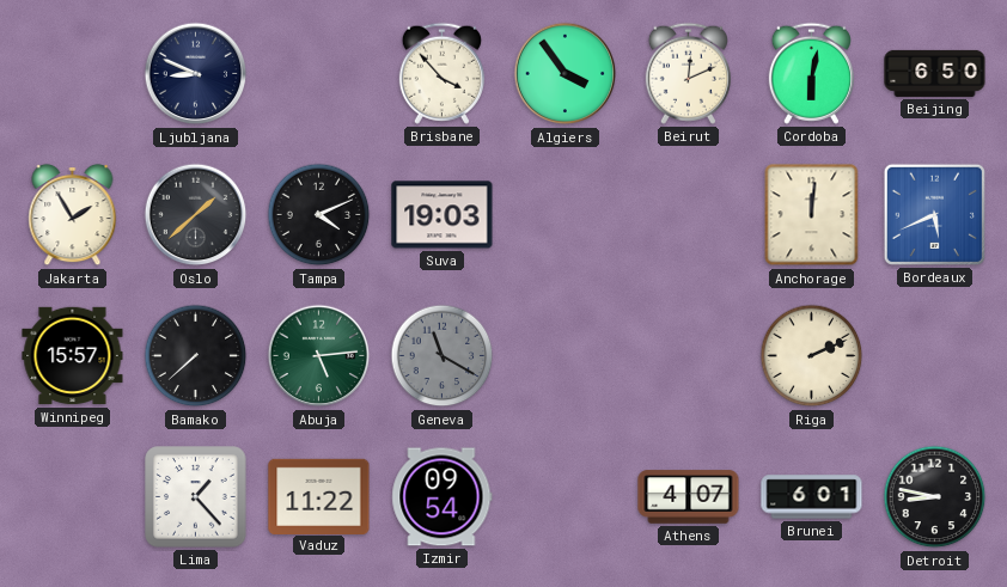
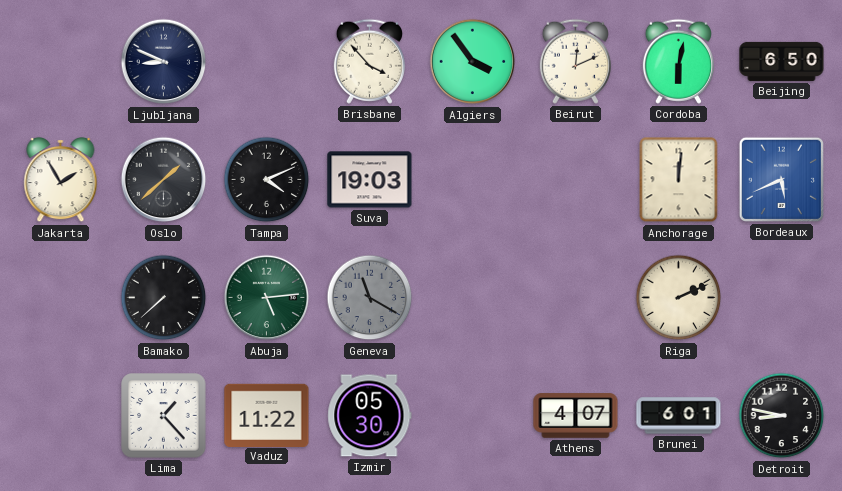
Winnipeg: 15:57 -> none (73, 356)
Izmir: 09:54 -> 05:30 (370, 416)
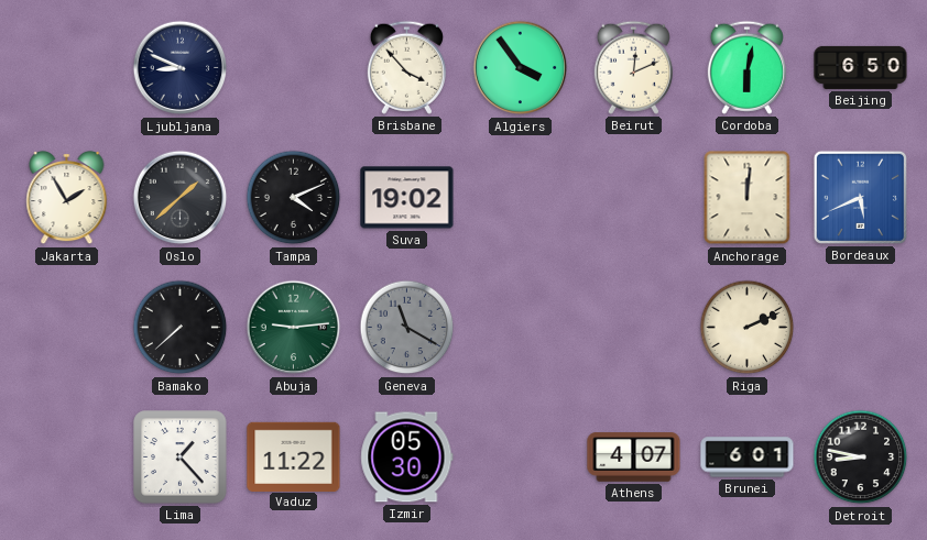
Suva: 19:03 -> 19:02 (407, 198)
Abuja: 5:14 -> 9:14 (294, 328)
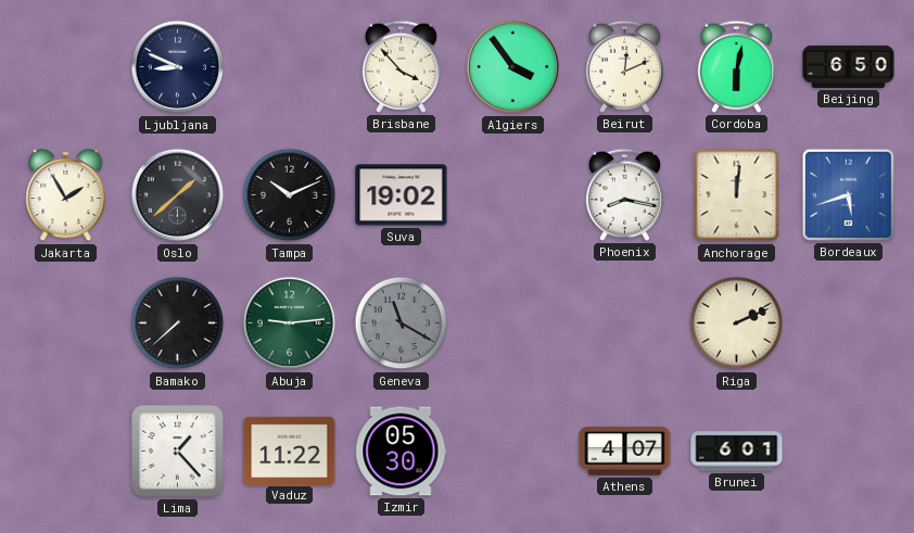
Tampa: 4:11 -> 10:11 (290, 195)
Phoenix: none -> 8:17 (624, 194)
Bordeaux: 5:41 -> 5:42 (848, 194)
Detroit: 8:47 -> none (861, 458)
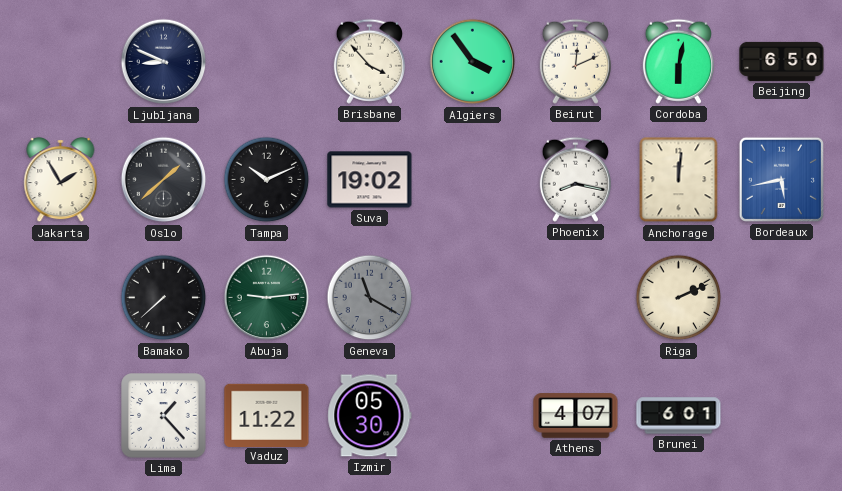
Bordeaux: 5:42 -> 5:43 (781, 179)
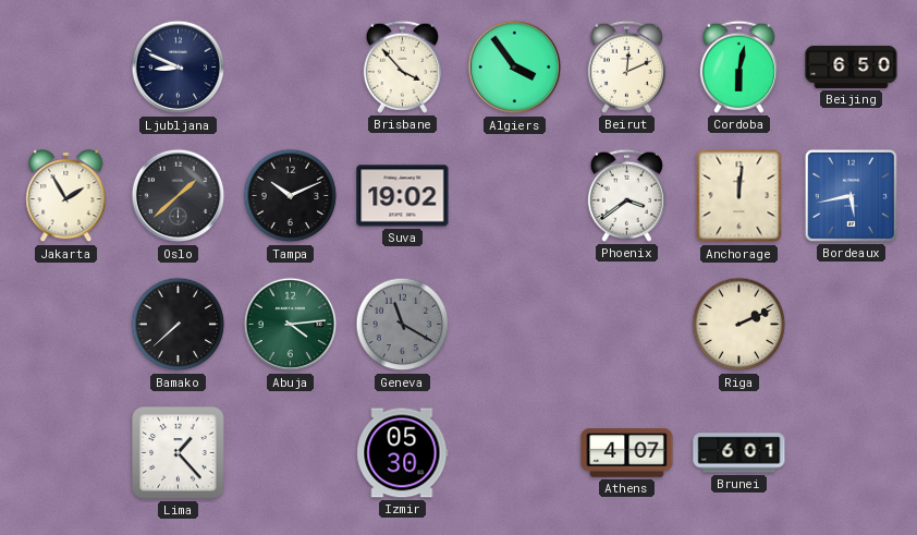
Phoenix: 8:17 -> 3:39 (626, 195)
Abuja: 9:14 -> 4:14 (291, 325)
Vaduz: 11:22 -> none (267, 415)
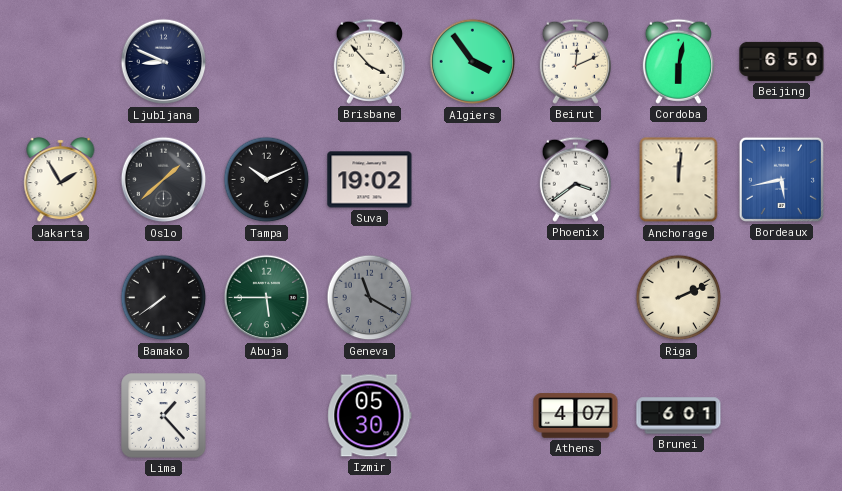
Bamako: 7:38 -> 7:39 (164, 298)
Abuja: 4:14 -> 5:45 (267, 298)
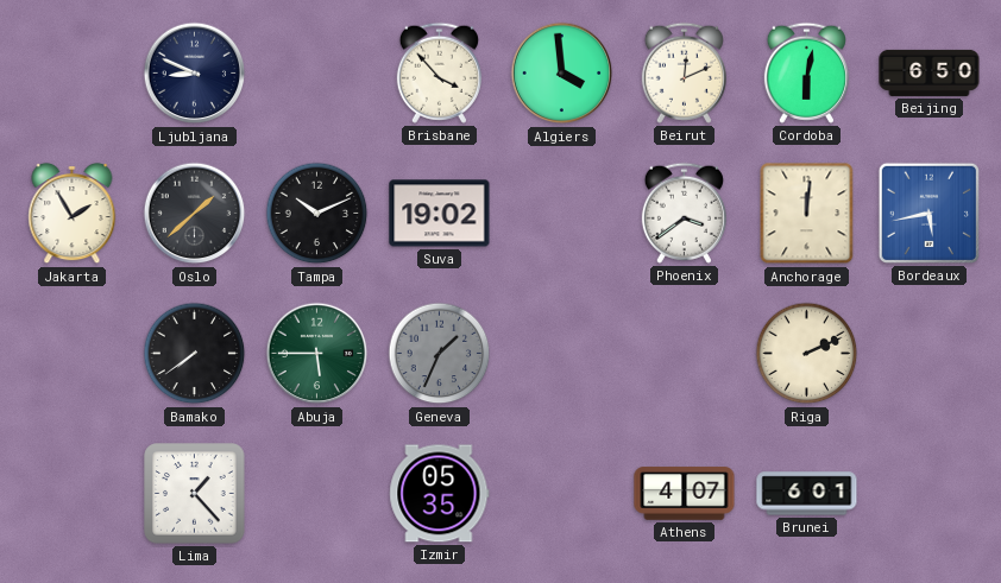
Algiers: 3:54 -> 3:59 (562, 74)
Geneva: 11:20 -> 1:34 (440, 354)
Izmir: 05:30 -> 05:35 (440, 494)
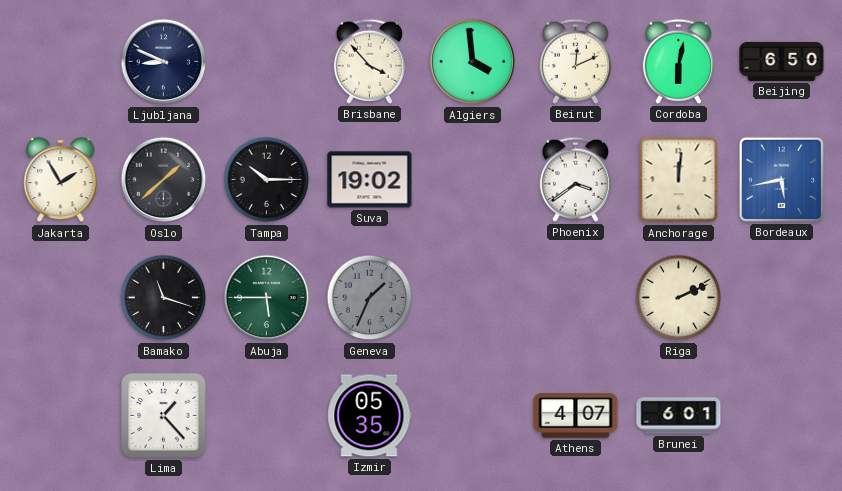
Tampa: 10:11 -> 10:15 (267, 180)
Bamako: 7:39 -> 11:18 (164, 298)
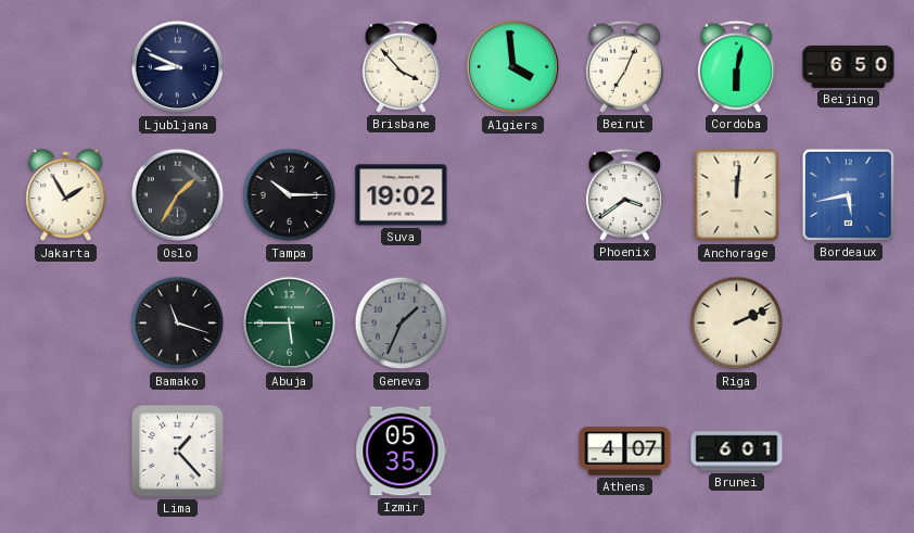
Beirut: 12:11 -> 7:04 (624, 66)
Oslo: 1:38 -> 1:35 (178, 195)
